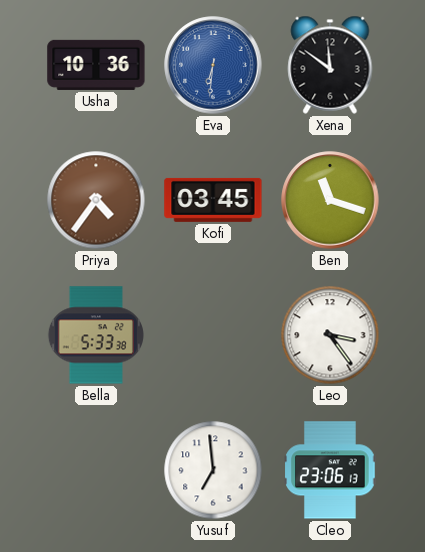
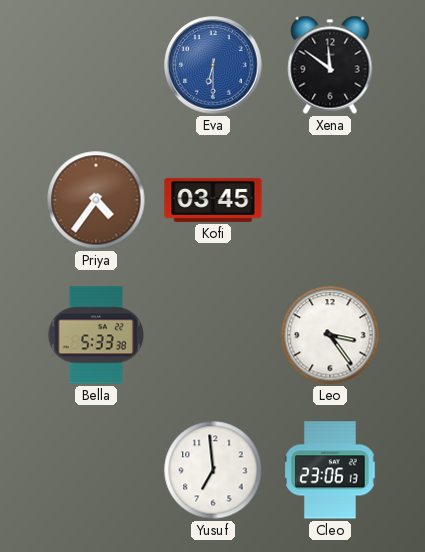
Usha: 10:36 -> none (96, 65)
Eva: 6:31 -> 6:30 (213, 65)
Ben: 11:18 -> none (330, 200)
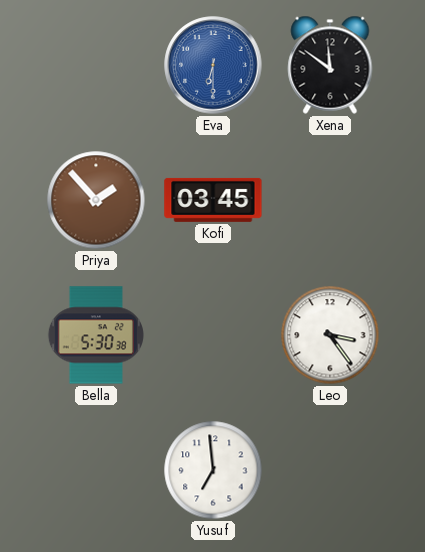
Priya: 4:36 -> 1:53 (96, 200)
Bella: 5:33 -> 5:30 (96, 335)
Cleo: 23:06 -> none (330, 470)
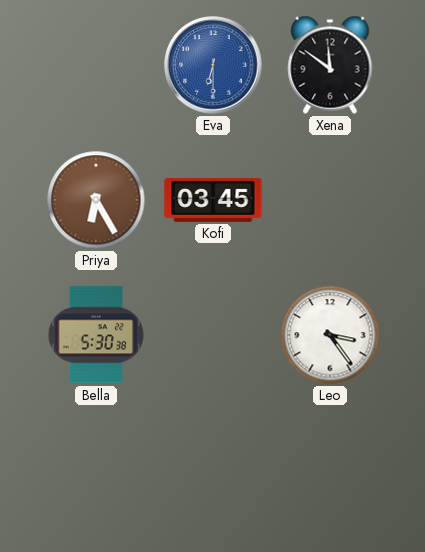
Priya: 1:53 -> 6:25 (96, 200)
Yusuf: 6:59 -> none (213, 470)
